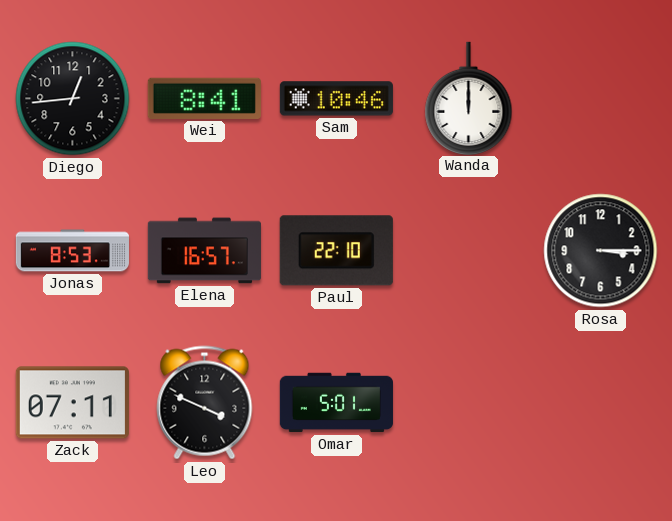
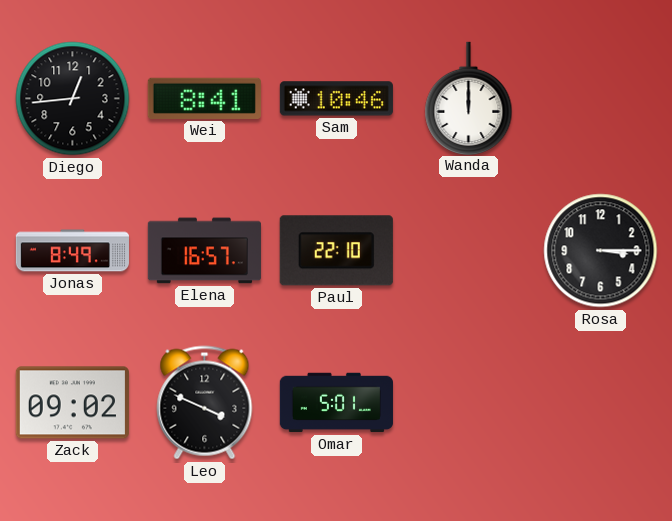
Jonas: 8:53 -> 8:49 (72, 251)
Zack: 07:11 -> 09:02 (72, 403)
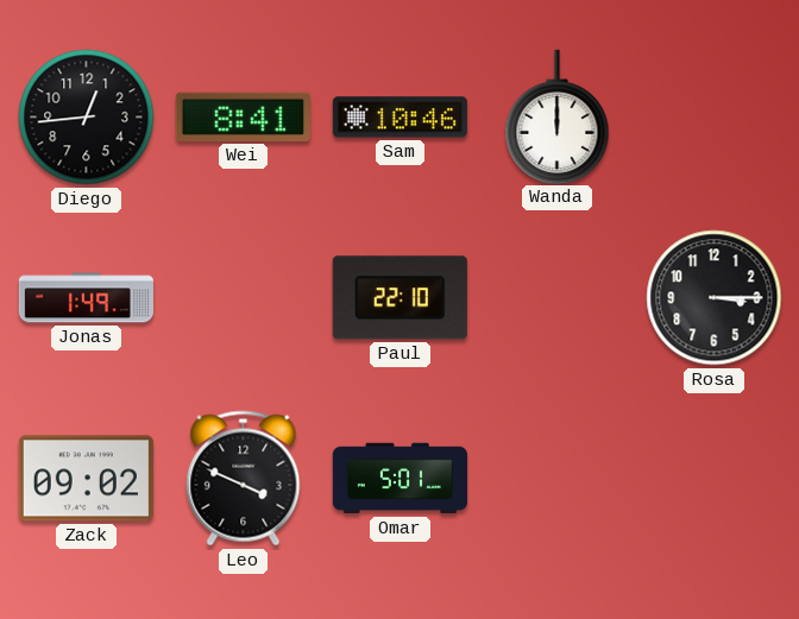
Jonas: 8:49 -> 1:49 (86, 298)
Elena: 16:57 -> none (204, 251)
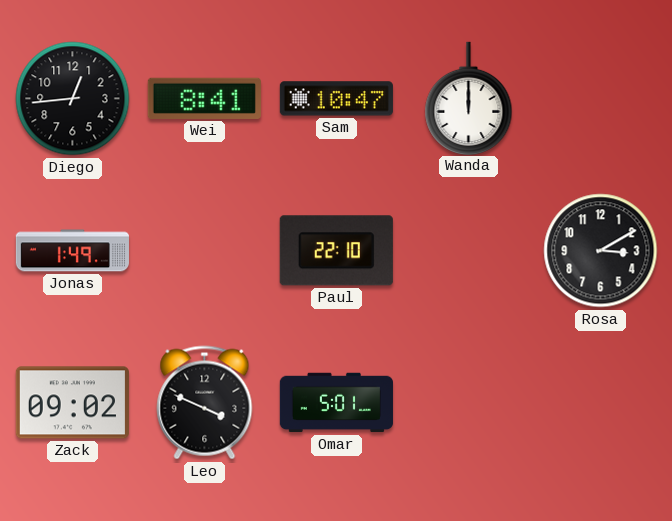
Sam: 10:46 -> 10:47 (336, 99)
Rosa: 3:15 -> 3:10 (601, 251)
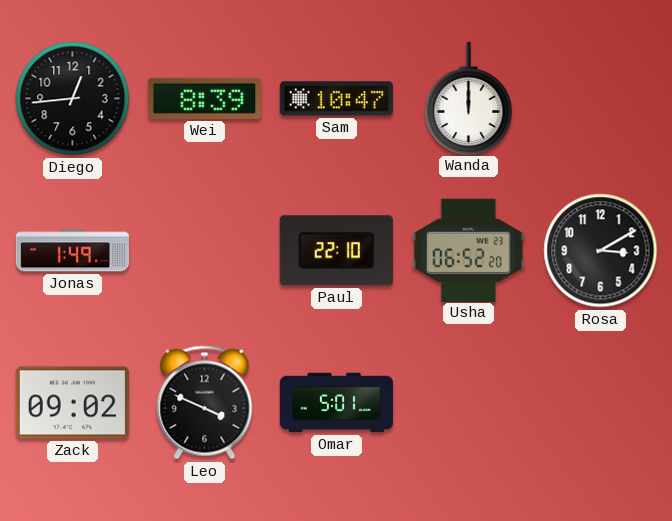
Wei: 8:41 -> 8:39 (204, 98)
Usha: none -> 06:52 (468, 250)
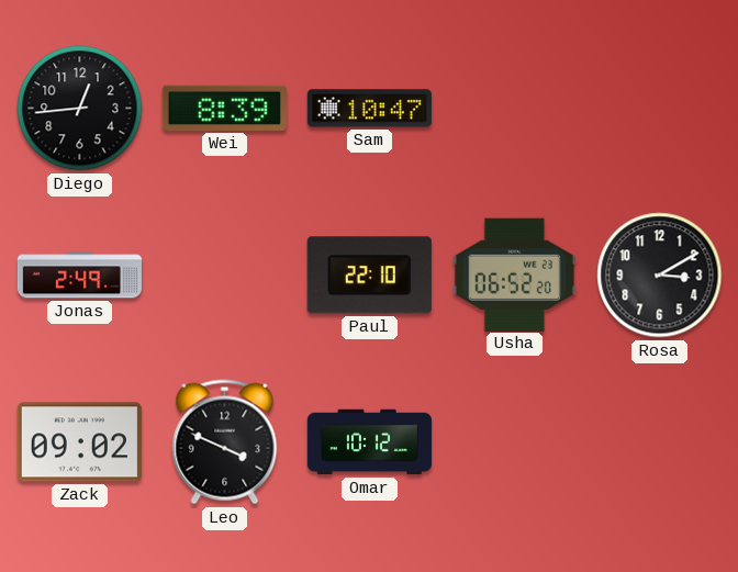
Wanda: 12:00 -> none (469, 98)
Jonas: 1:49 -> 2:49 (79, 276)
Omar: 5:01 -> 10:12 (369, 442)
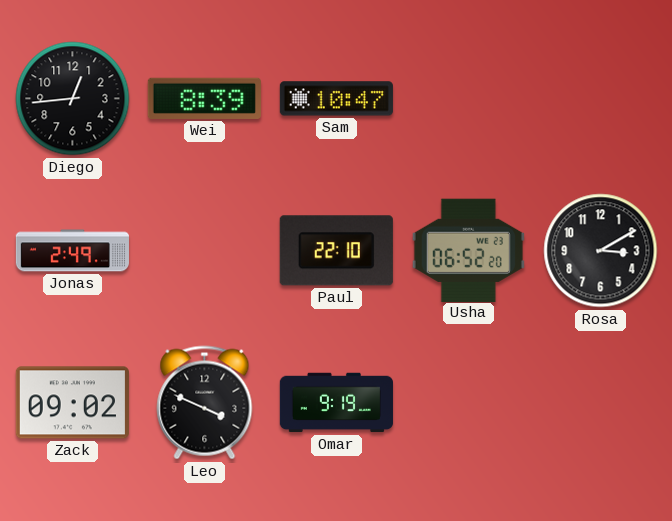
Omar: 10:12 -> 9:19 (336, 403)
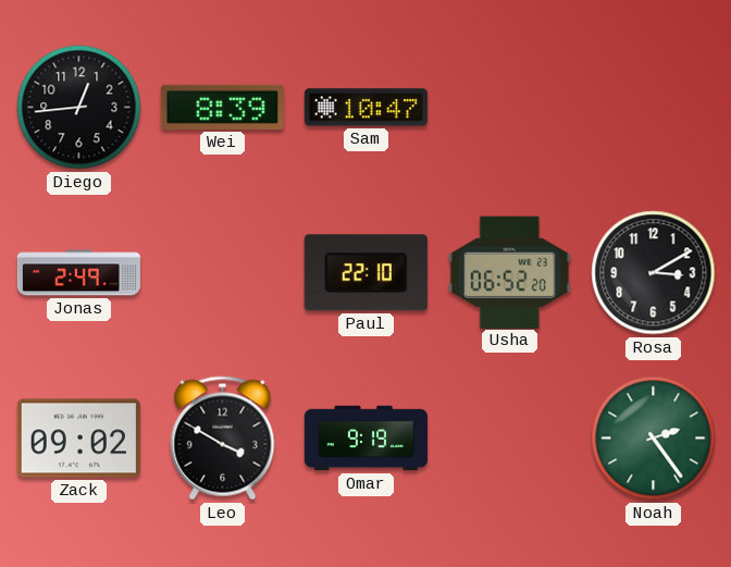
Leo: 3:49 -> 3:50 (223, 439)
Noah: none -> 2:24 (654, 439)
